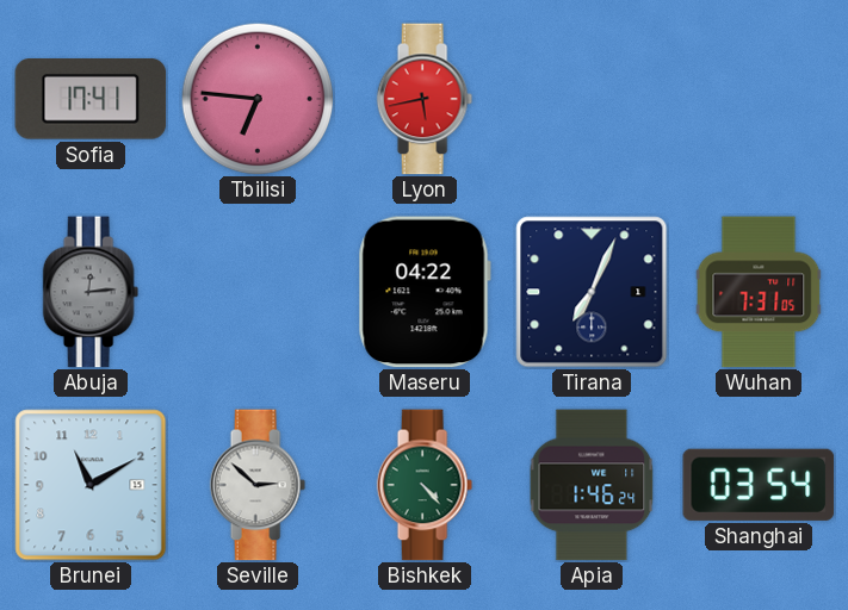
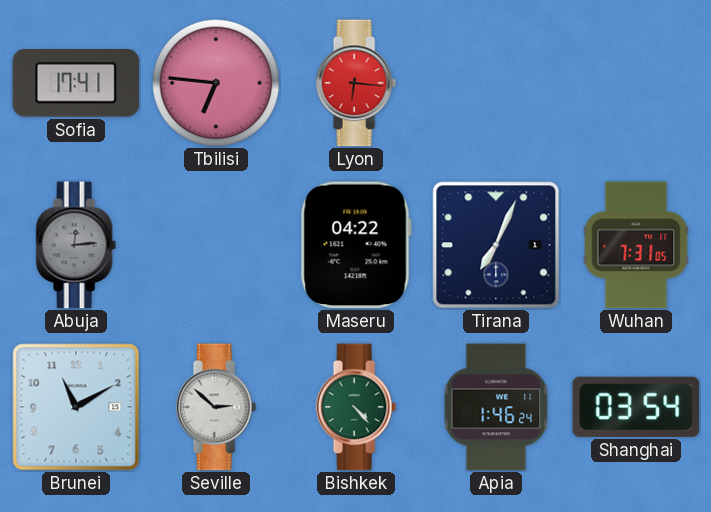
Lyon: 5:43 -> 6:16 (356, 83)
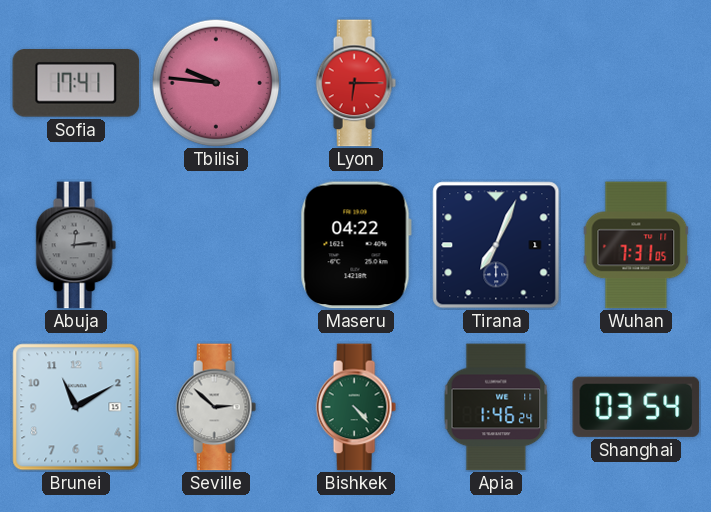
Tbilisi: 6:46 -> 9:46 (216, 83)
Lyon: 6:16 -> 6:15 (356, 83)
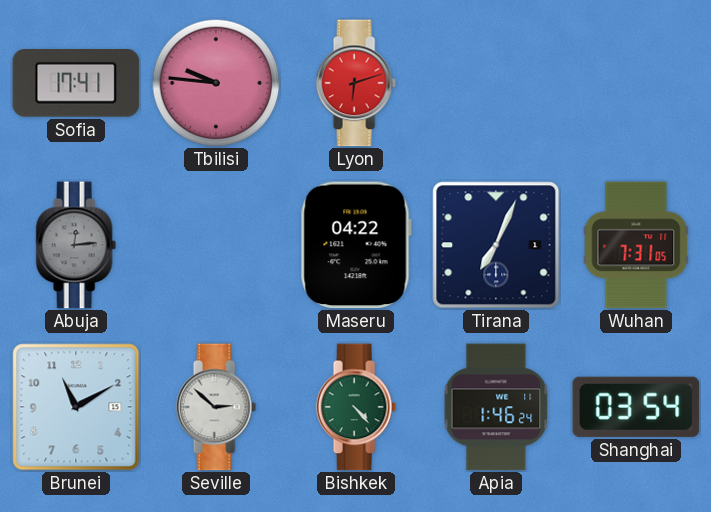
Lyon: 6:15 -> 6:12 (356, 83)
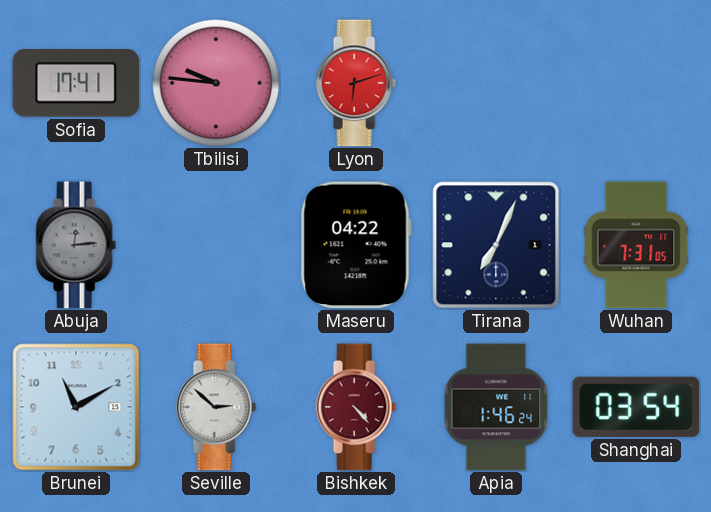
Bishkek dial: green -> burgundy (356, 407)
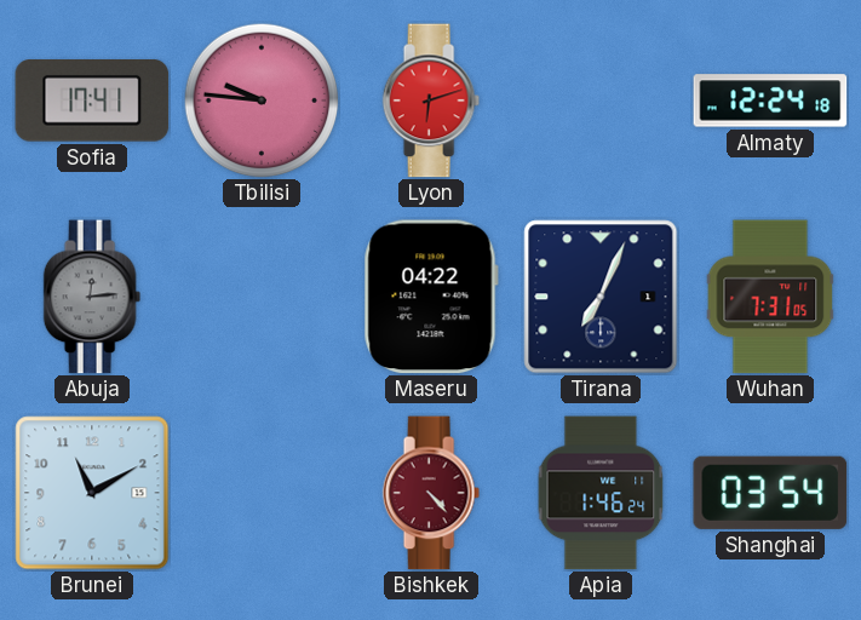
Almaty: none -> 12:24 (770, 101)
Seville: 2:52 -> none (216, 407)
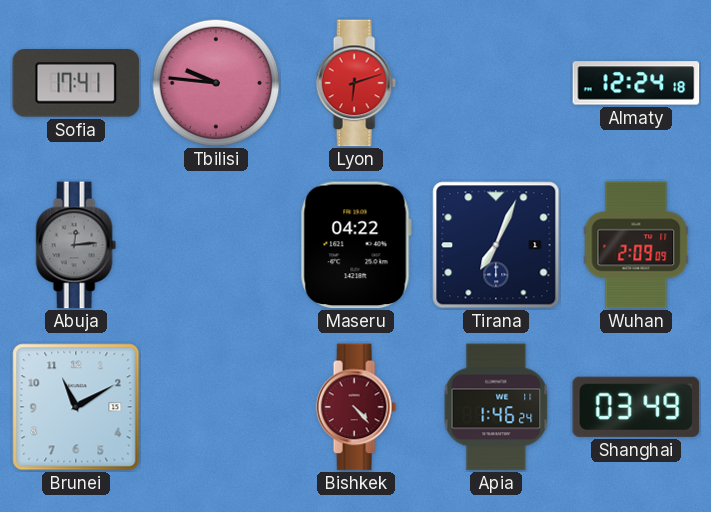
Wuhan: 7:31 -> 2:09 (636, 245)
Shanghai: 03:54 -> 03:49 (636, 407)
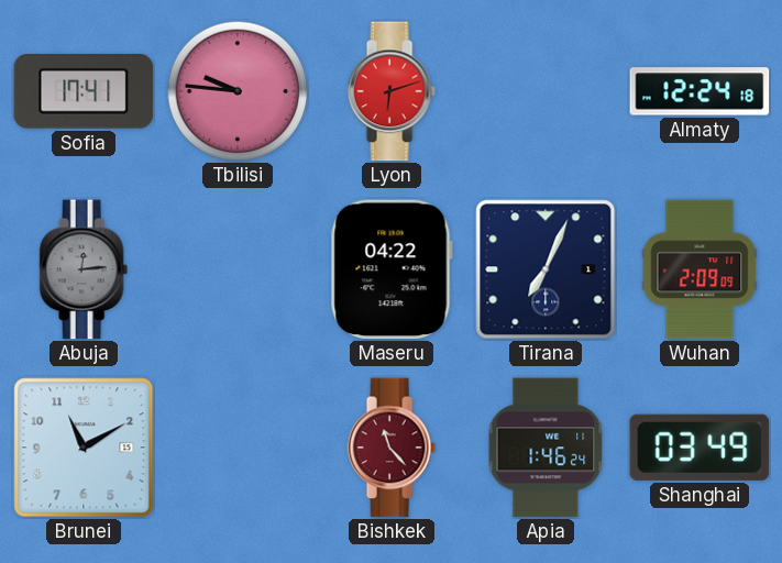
Bishkek: 4:23 -> 11:23 (392, 448)
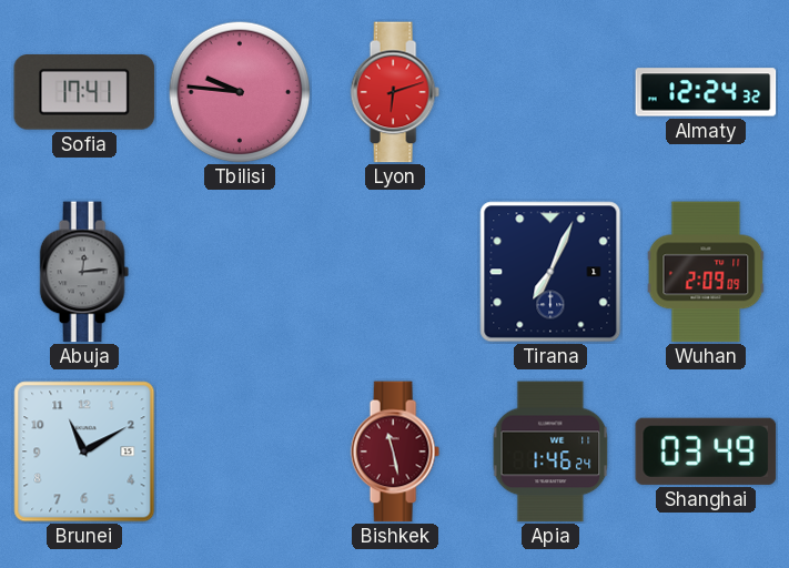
Almaty: 12:24:18 -> 12:24:32 (706, 92)
Maseru: 04:22 -> none (392, 269)
Bishkek: 11:23 -> 11:28 (395, 452)
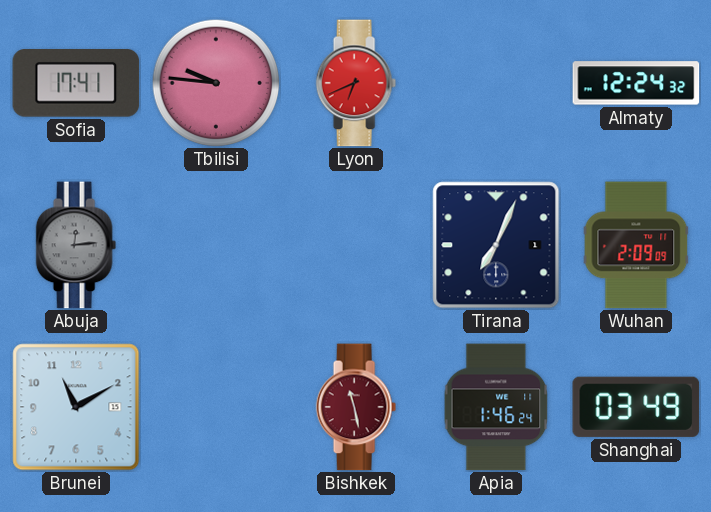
Lyon: 6:12 -> 6:41 (356, 83)
